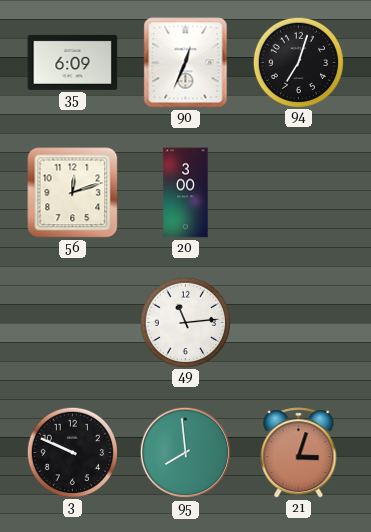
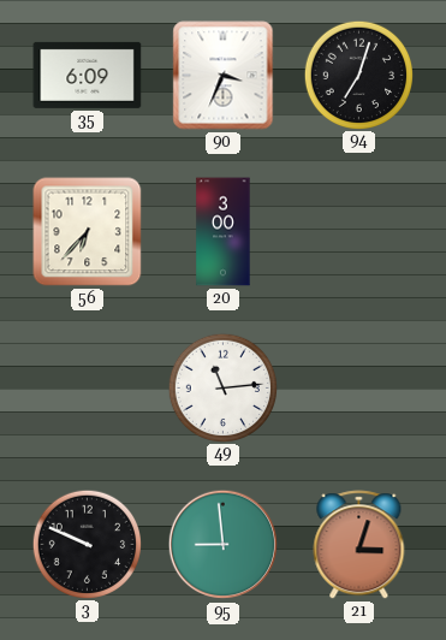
90: 12:34 -> 3:34 (224, 76)
56: 12:12 -> 6:37 (88, 232)
95: 7:59 -> 8:59 (224, 545)
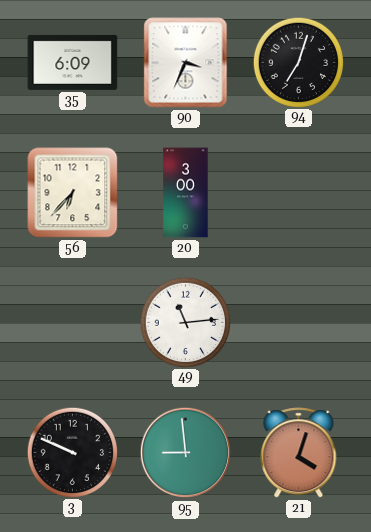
21: 3:03 -> 4:03 (299, 453)
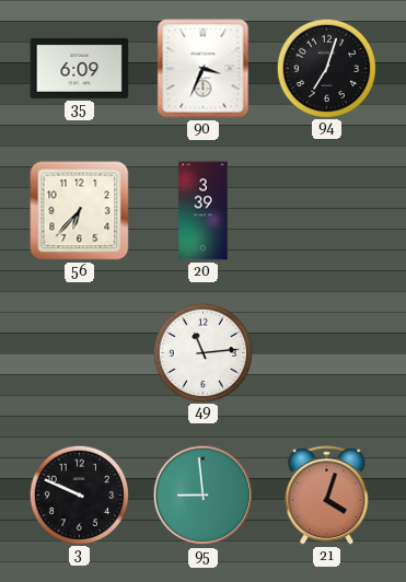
20: 3:00 -> 3:39 (204, 211)
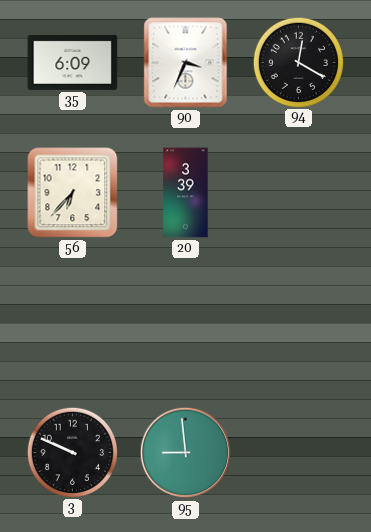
94: 7:03 -> 12:20 (298, 62)
49: 11:14 -> none (202, 352)
21: 4:03 -> none (327, 496)
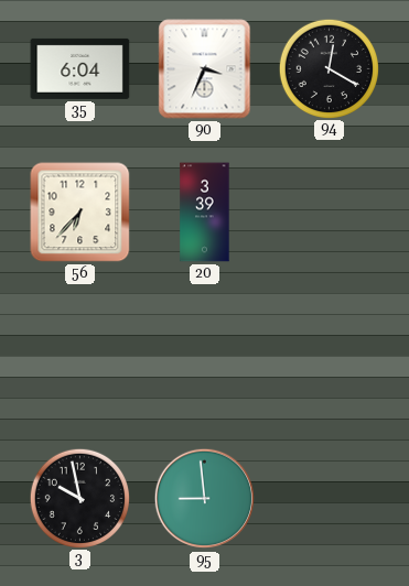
35: 6:09 -> 6:04 (80, 68)
3: 9:49 -> 9:58 (79, 498)
